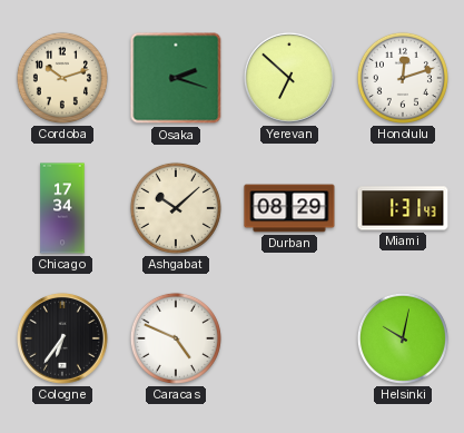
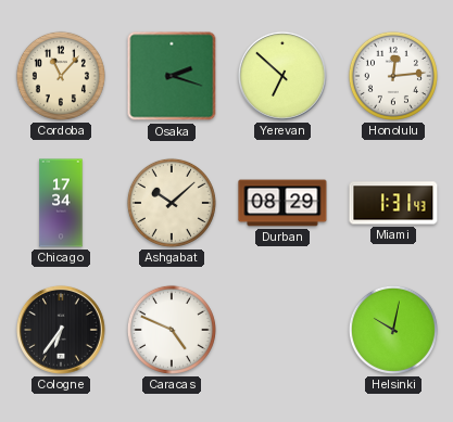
Cordoba: 10:12 -> 11:07 (61, 76)
Honolulu: 12:12 -> 12:14 (393, 76)
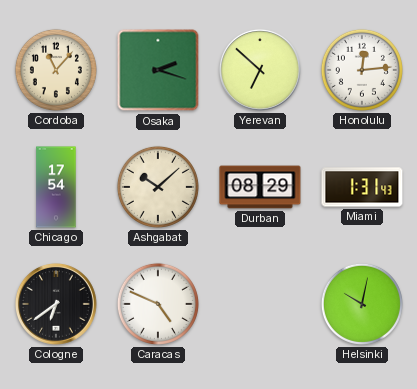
Chicago: 17:34 -> 17:54 (56, 187)
Cologne: 6:36 -> 6:39 (56, 304)
